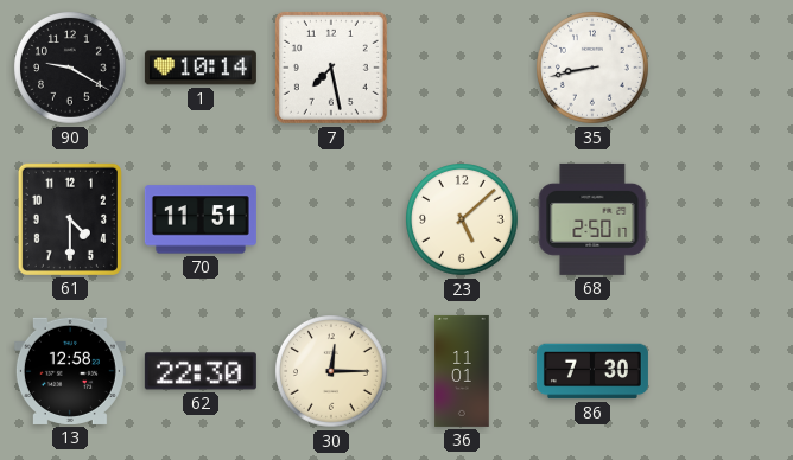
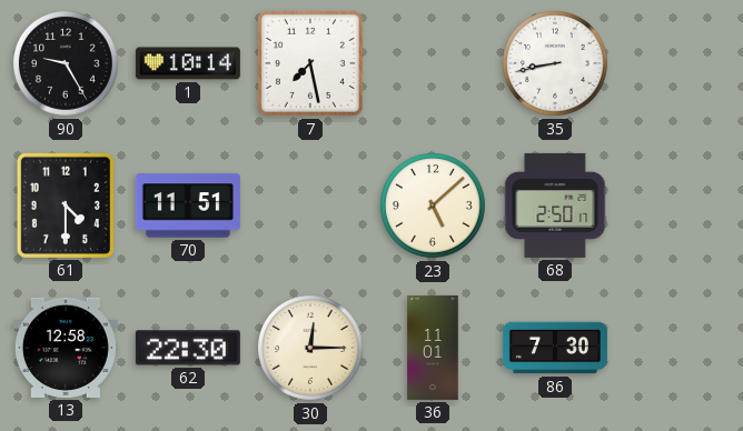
90: 9:20 -> 9:25 (67, 64)
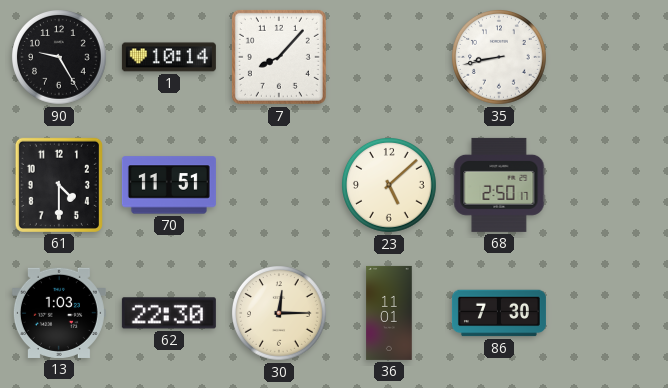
7: 7:28 -> 8:07 (279, 57)
13: 12:58 -> 1:03 (59, 313)
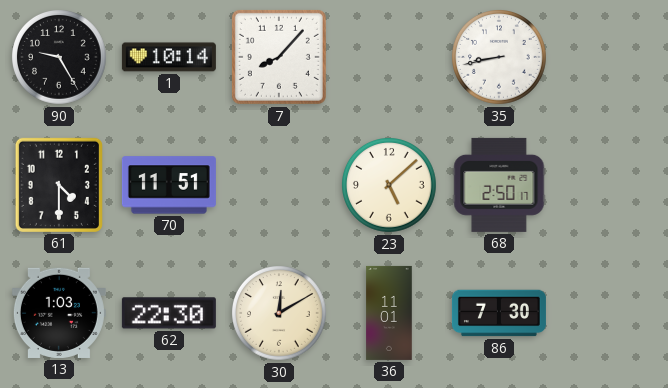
30: 12:15 -> 12:10 (280, 314)
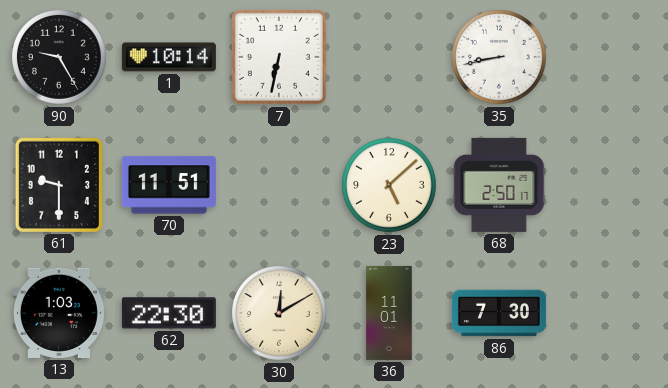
7: 8:07 -> 6:32 (279, 57)
61: 4:30 -> 9:30 (59, 185)
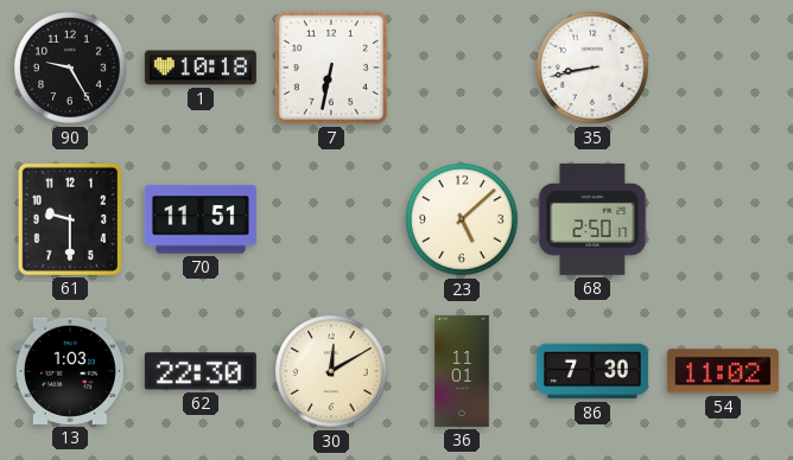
1: 10:14 -> 10:18 (201, 68)
54: none -> 11:02 (723, 371)
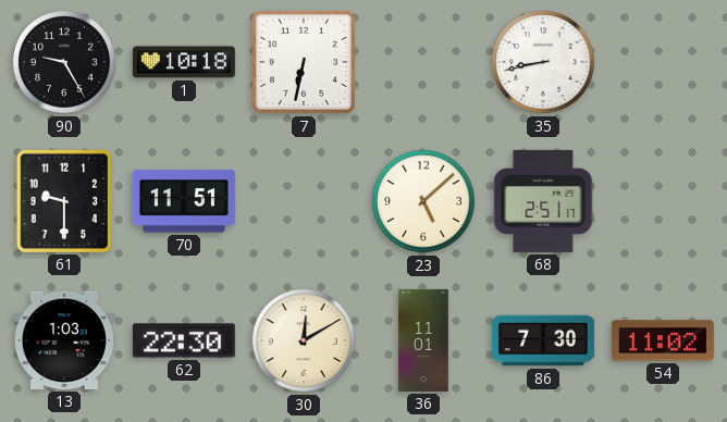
68: 2:50 -> 2:51 (543, 201)
